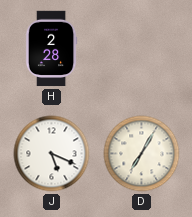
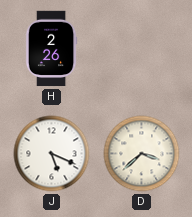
H: 2:28 -> 2:26 (51, 49)
D: 7:05 -> 3:38 (142, 154)
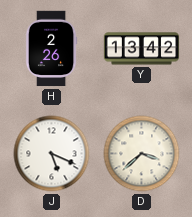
Y: none -> 13:42 (142, 49)
